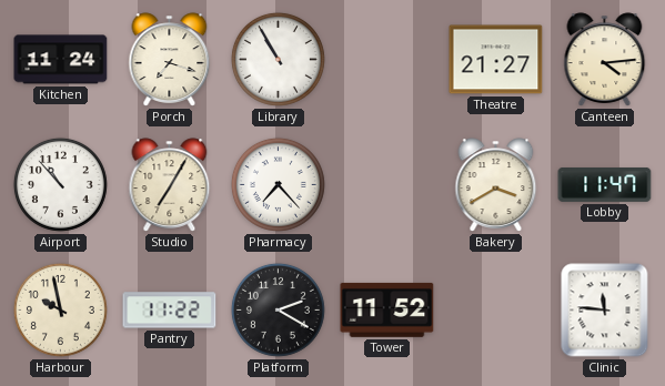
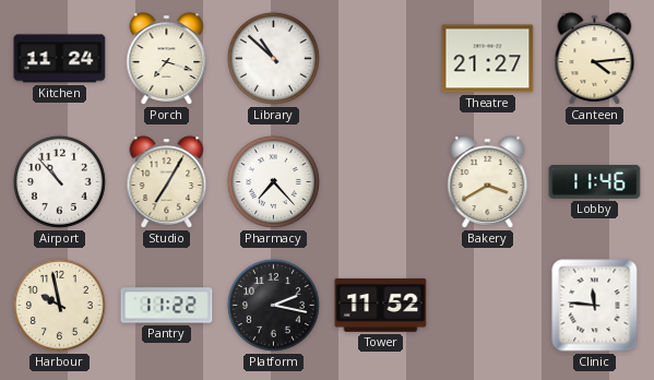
Library: 10:55 -> 10:52 (273, 58)
Lobby: 11:47 -> 11:46 (595, 182)
Platform: 2:20 -> 2:17 (273, 305)
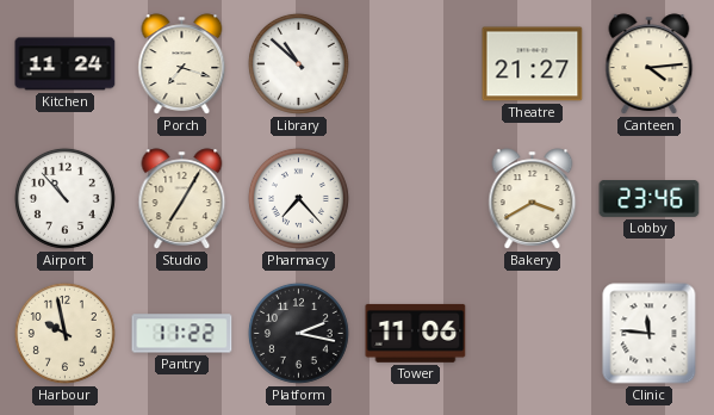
Lobby: 11:46 -> 23:46 (650, 199)
Tower: 11:52 -> 11:06 (416, 333)
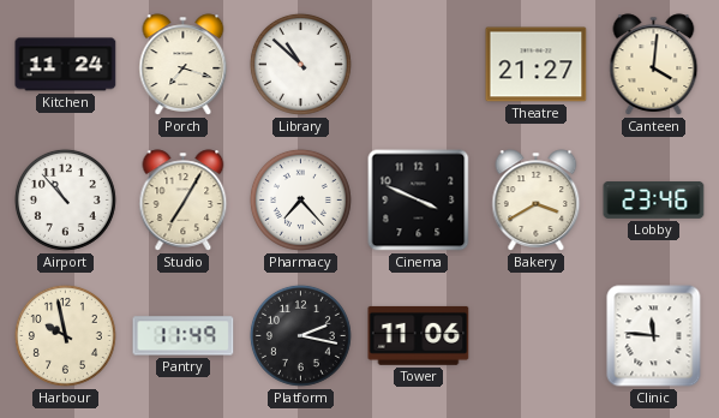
Canteen: 4:14 -> 4:01 (654, 65)
Cinema: none -> 3:49 (419, 201)
Pantry: 11:22 -> 11:49 (184, 336)
